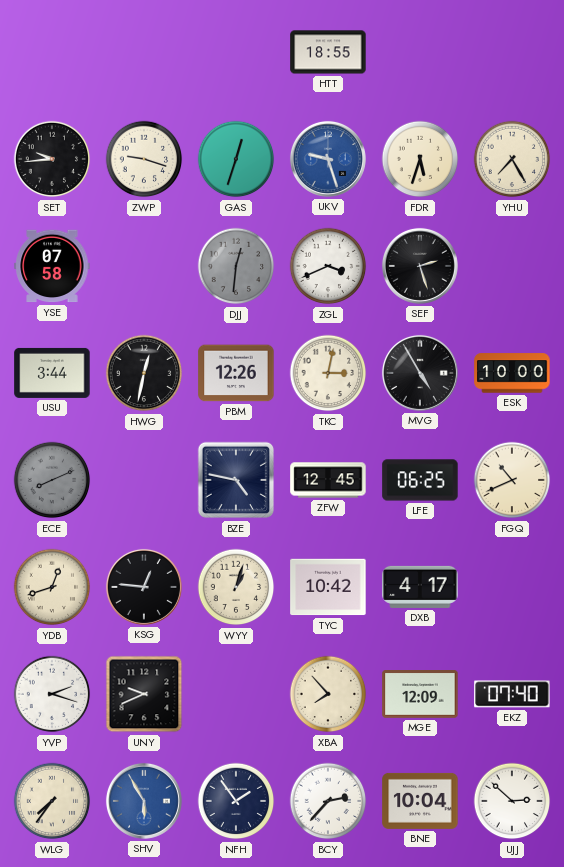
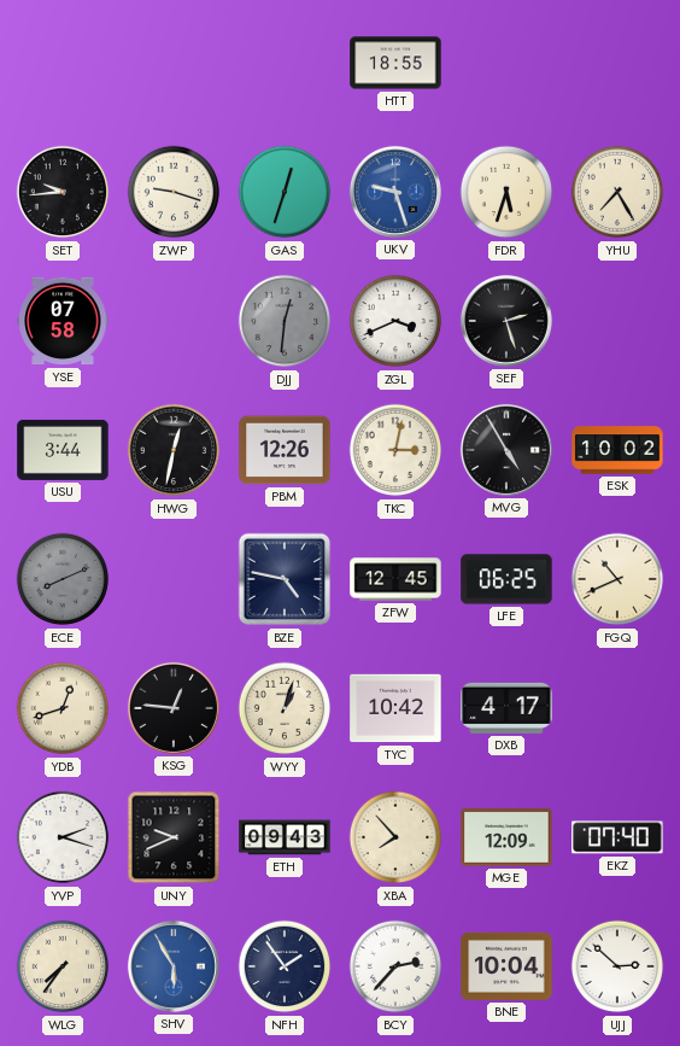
ESK: 10:00 -> 10:02 (617, 450)
ETH: none -> 09:43 (285, 837)
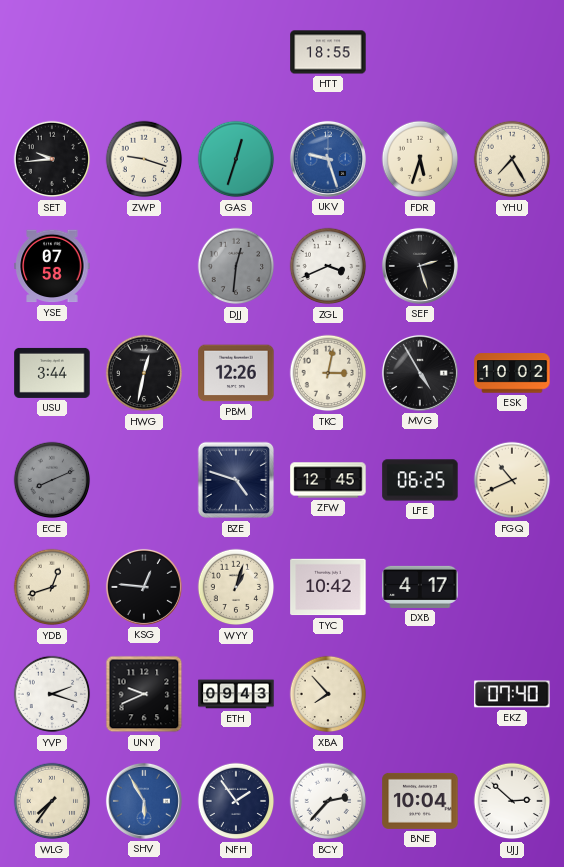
BZE: 4:47 -> 4:48 (236, 480)
MGE: 12:09 -> none (506, 838)
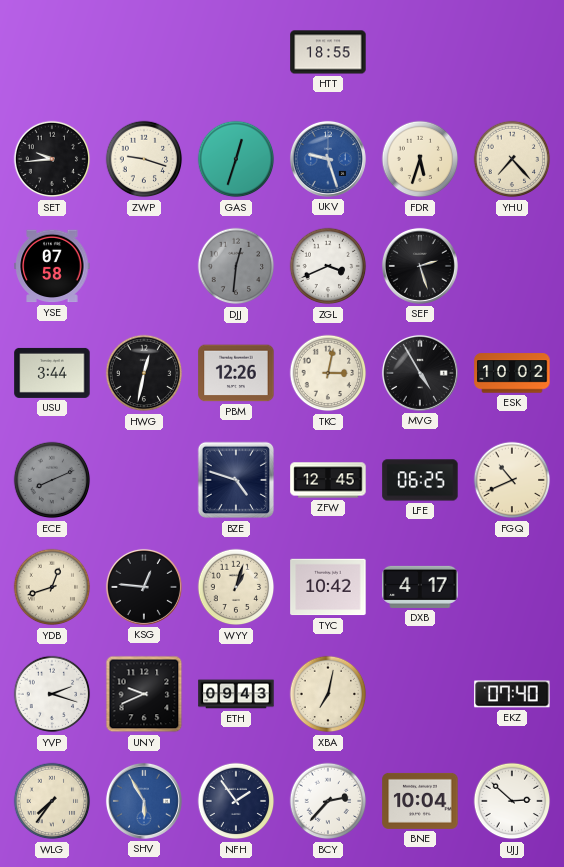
YHU: 7:25 -> 7:23 (512, 159)
XBA: 7:53 -> 7:02 (328, 694)
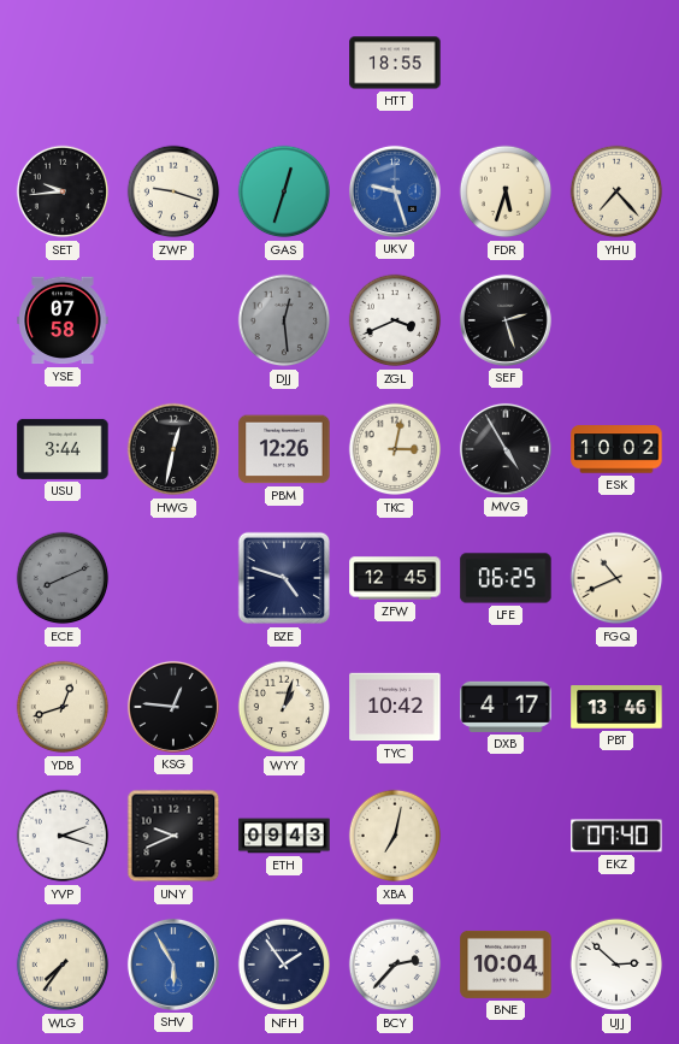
DJJ: 12:31 -> 12:29 (284, 320)
PBT: none -> 13:46 (616, 708)
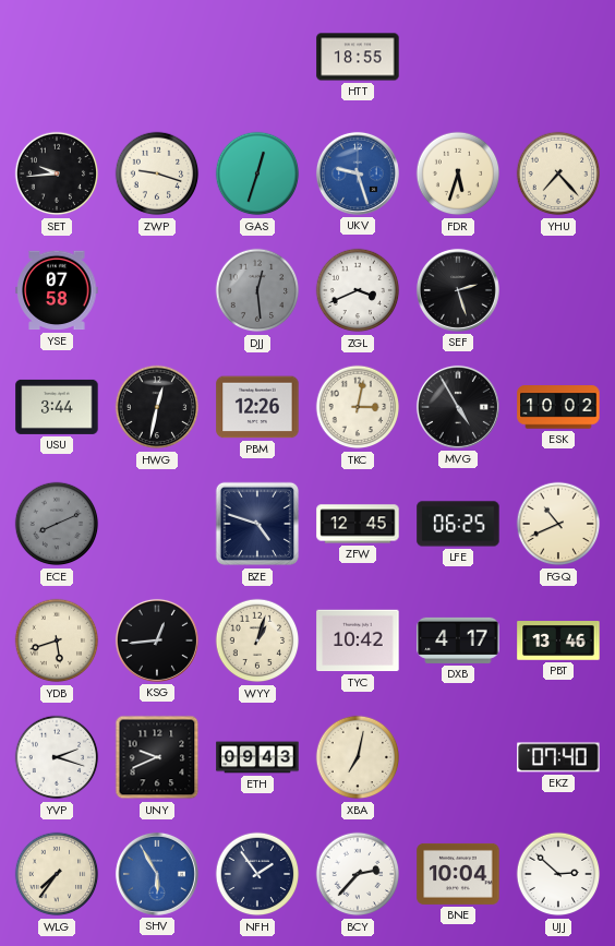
YDB: 12:42 -> 5:42 (57, 640)
KSG: 12:46 -> 12:44 (157, 640)
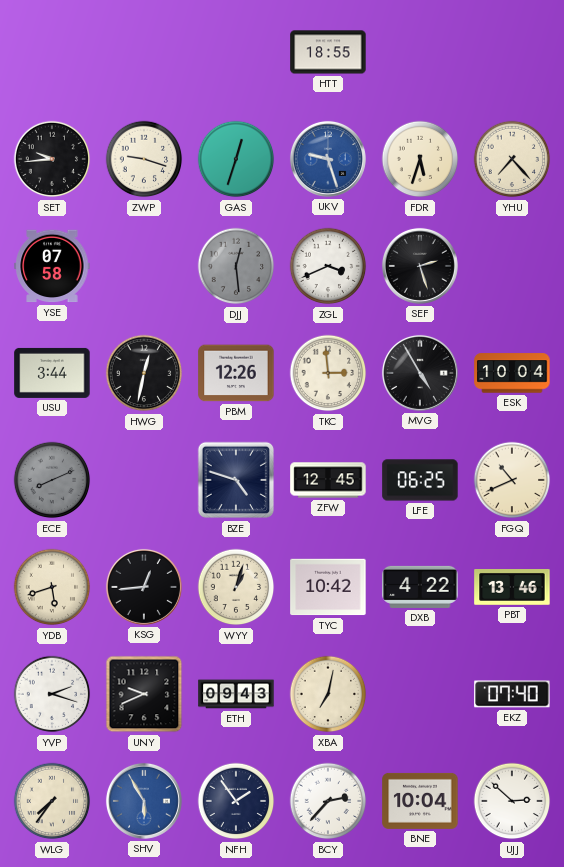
TKC: 3:02 -> 2:59 (328, 373)
ESK: 10:02 -> 10:04 (512, 373)
DXB: 4:17 -> 4:22 (420, 587)
